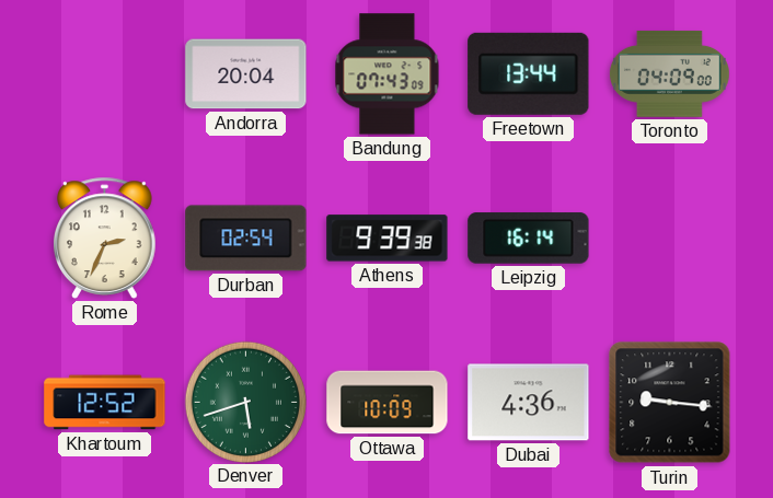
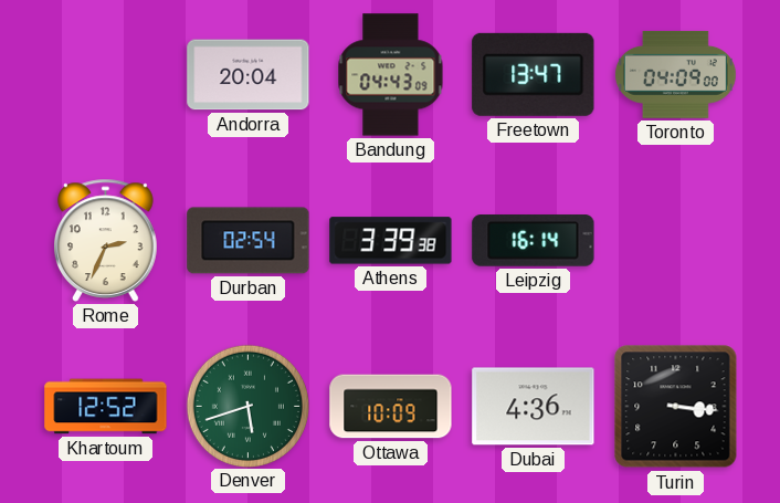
Bandung: 07:43 -> 04:43 (391, 75)
Freetown: 13:44 -> 13:47 (534, 74)
Athens: 9:39 -> 3:39 (391, 241)
Turin: 9:16 -> 3:16 (676, 407)
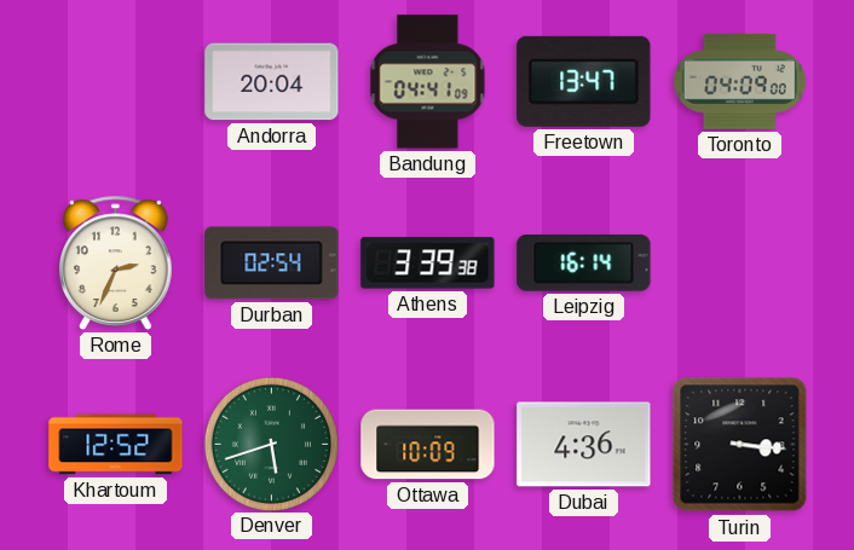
Bandung: 04:43 -> 04:41 (428, 82)
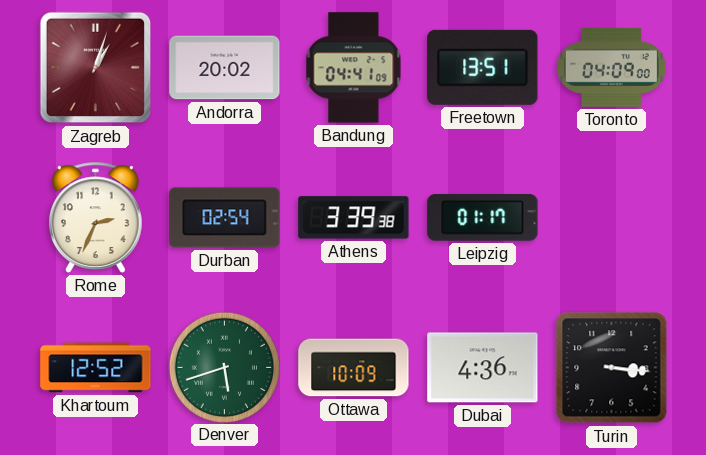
Zagreb: none -> 1:03 (96, 68)
Andorra: 20:04 -> 20:02 (225, 68)
Freetown: 13:47 -> 13:51 (483, 67)
Leipzig: 16:14 -> 01:17 (483, 218)
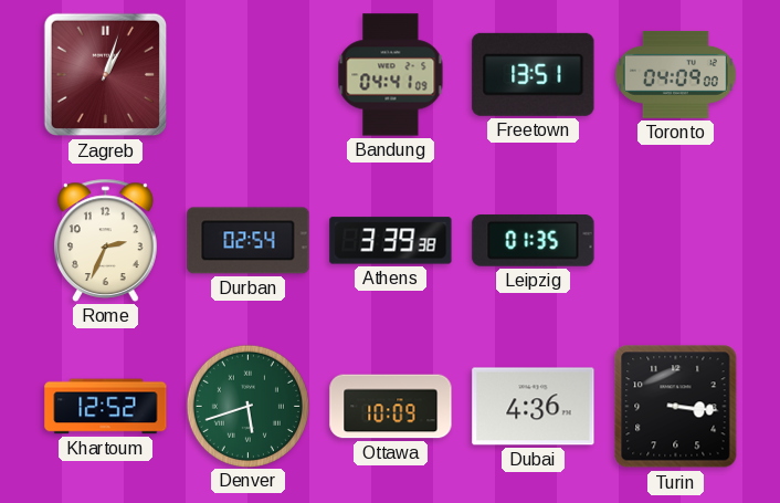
Andorra: 20:02 -> none (225, 68)
Leipzig: 01:17 -> 01:35 (534, 241)
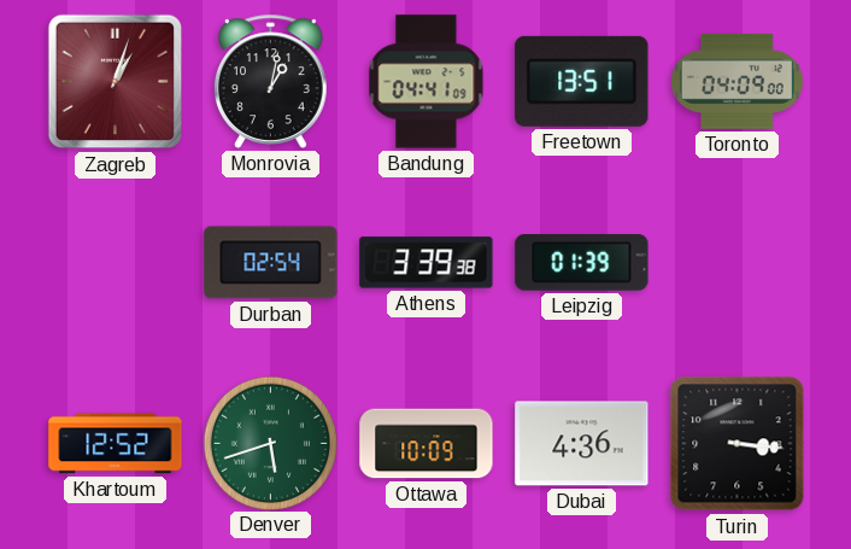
Monrovia: none -> 1:02 (271, 81)
Rome: 2:34 -> none (106, 240)
Leipzig: 01:35 -> 01:39 (582, 263)
